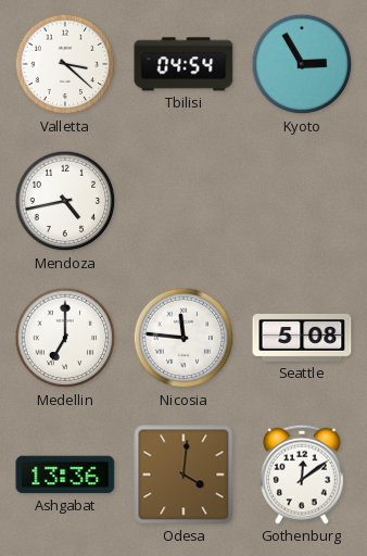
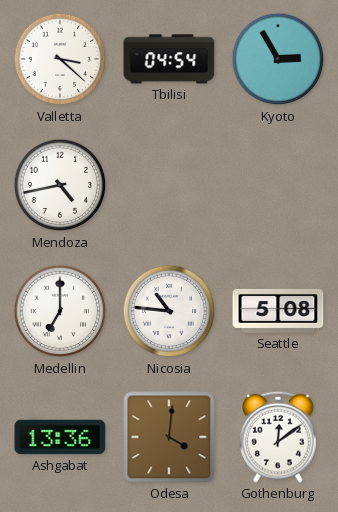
Nicosia: 11:46 -> 10:46 (169, 311)
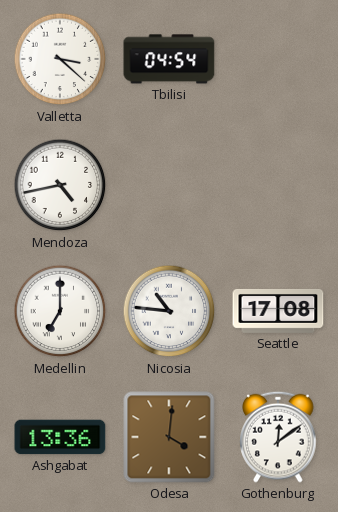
Kyoto: 2:55 -> none (278, 59)
Seattle: 5:08 -> 17:08 (278, 311)
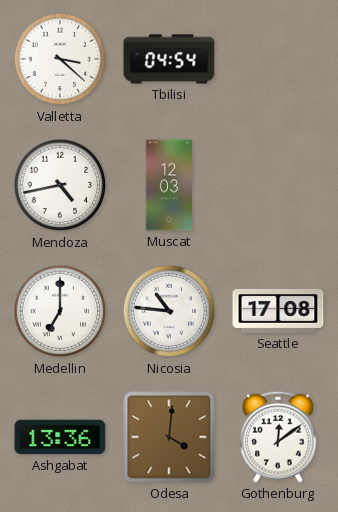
Muscat: none -> 12:03 (168, 185)
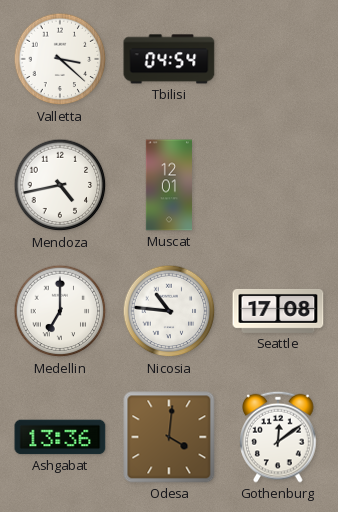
Muscat: 12:03 -> 12:01 (168, 185)
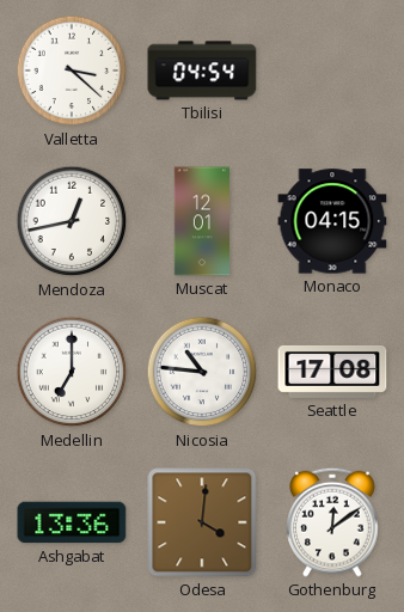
Mendoza: 4:43 -> 12:43 (72, 221)
Monaco: none -> 04:15 (332, 221)
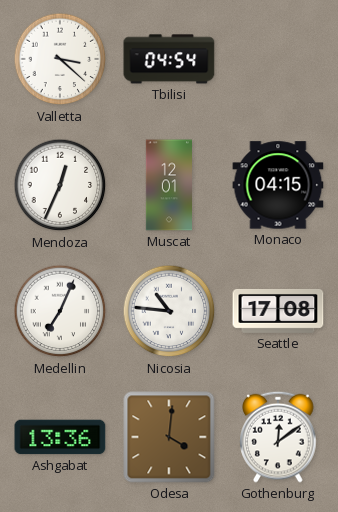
Mendoza: 12:43 -> 12:34 (60, 185)
Medellin: 7:00 -> 7:04 (60, 311)
